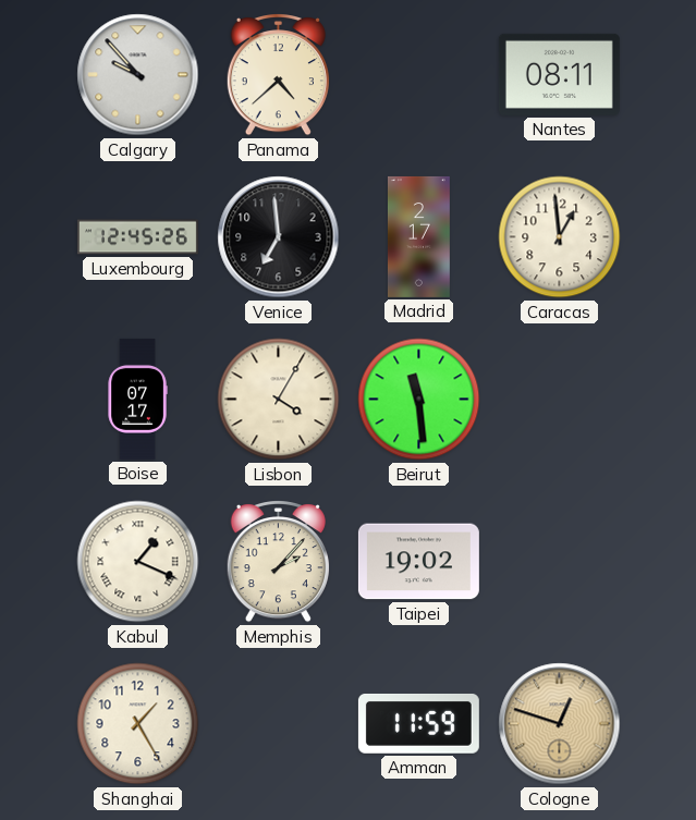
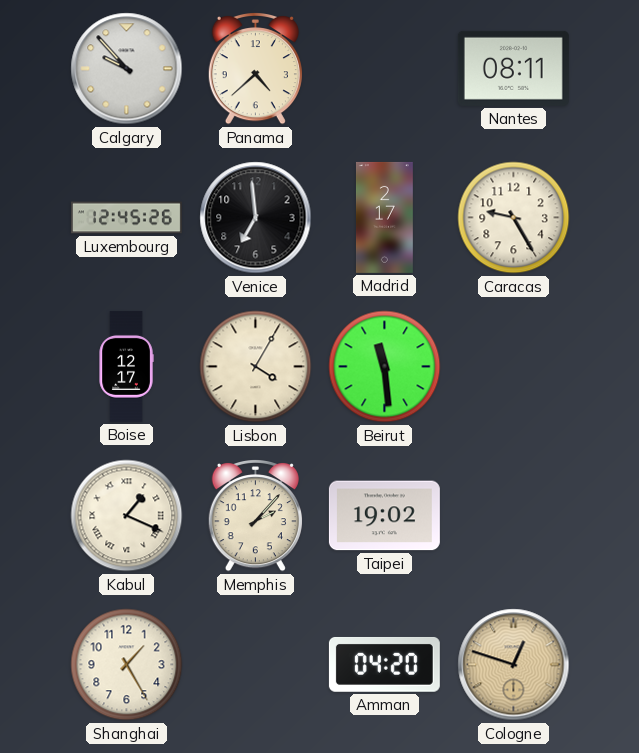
Caracas: 12:59 -> 9:25 (514, 218)
Boise: 07:17 -> 12:17 (126, 366)
Amman: 11:59 -> 04:20 (384, 665)
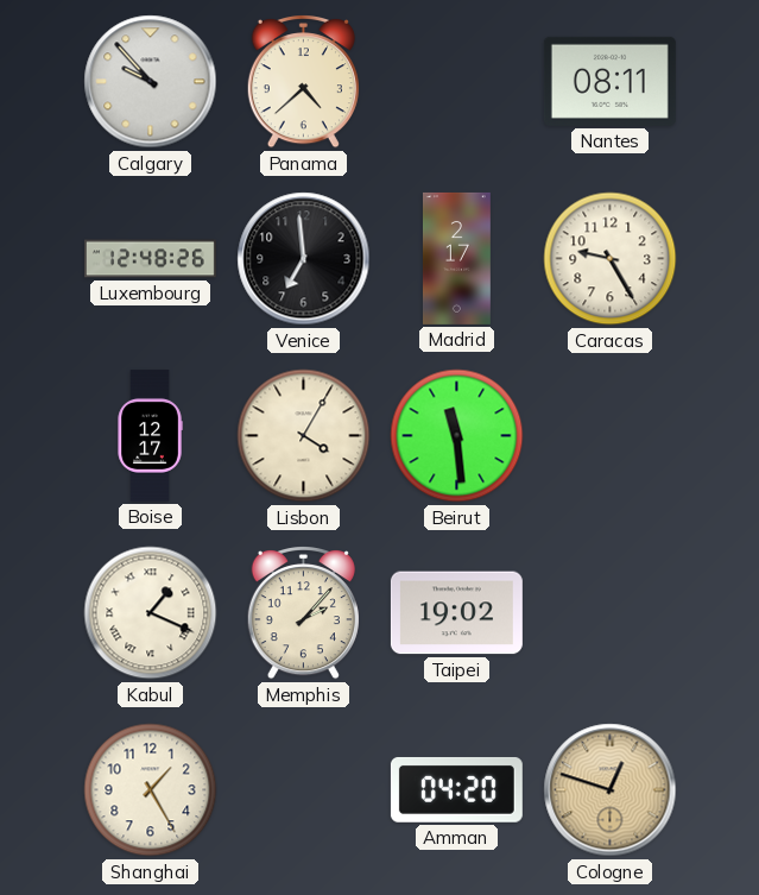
Luxembourg: 12:45 -> 12:48 (150, 259)
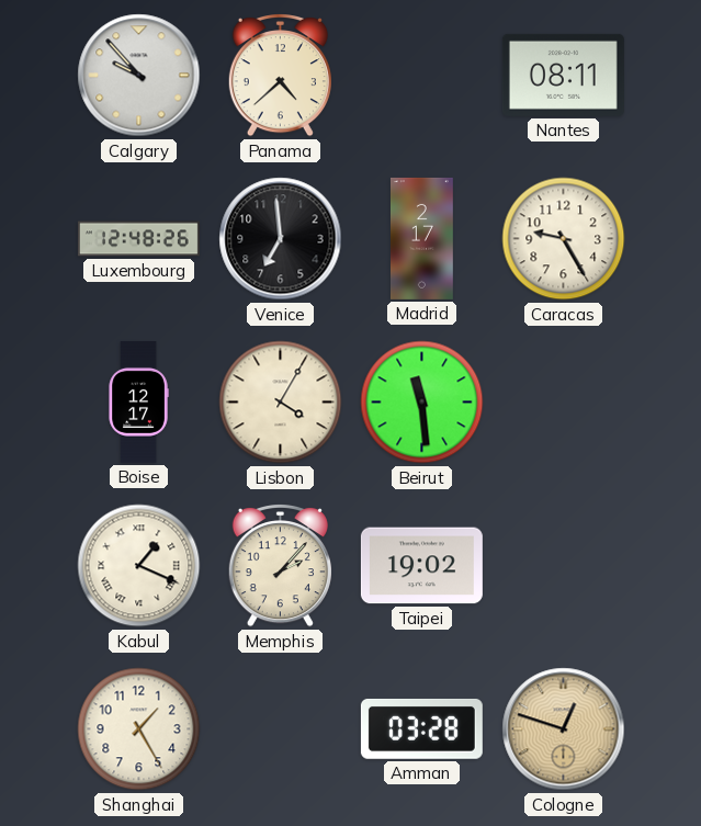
Amman: 04:20 -> 03:28 (421, 729)
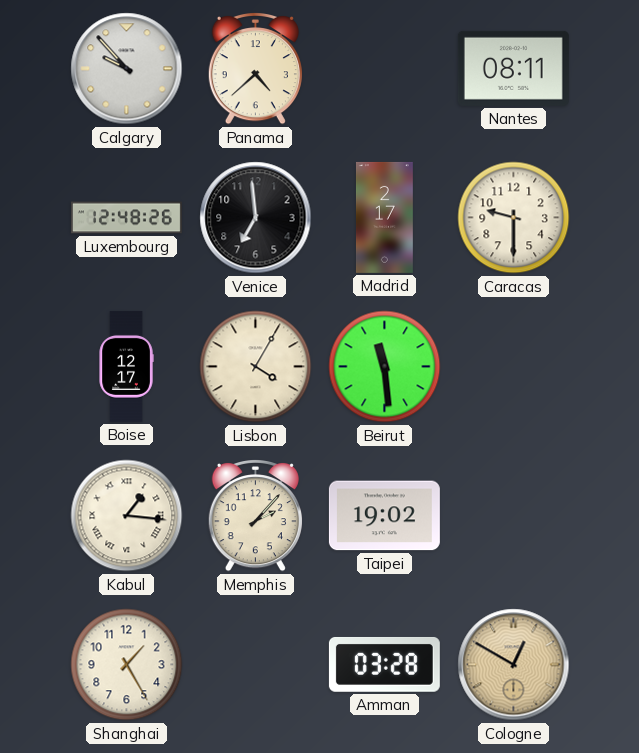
Caracas: 9:25 -> 9:30 (514, 218)
Kabul: 1:19 -> 1:16 (127, 516)
Cologne: 12:48 -> 12:50 (514, 665)
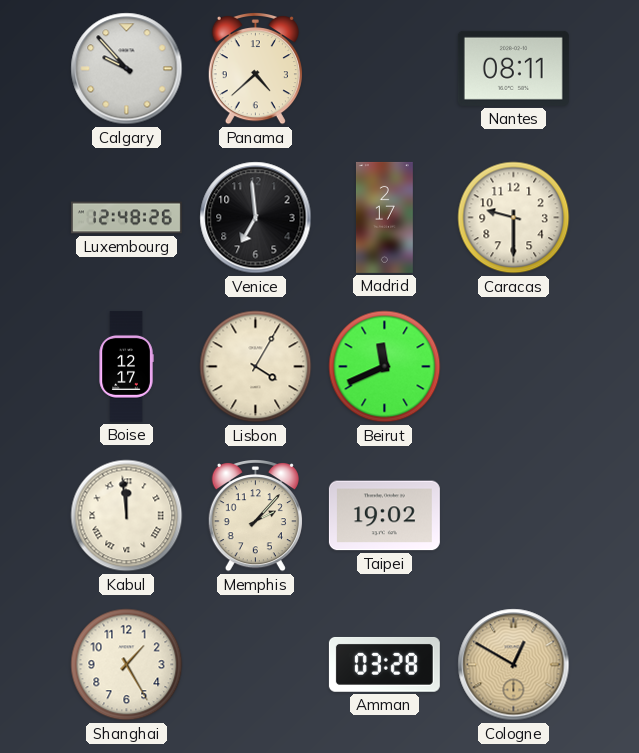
Beirut: 11:29 -> 11:41 (385, 367)
Kabul: 1:16 -> 11:59 (127, 516)
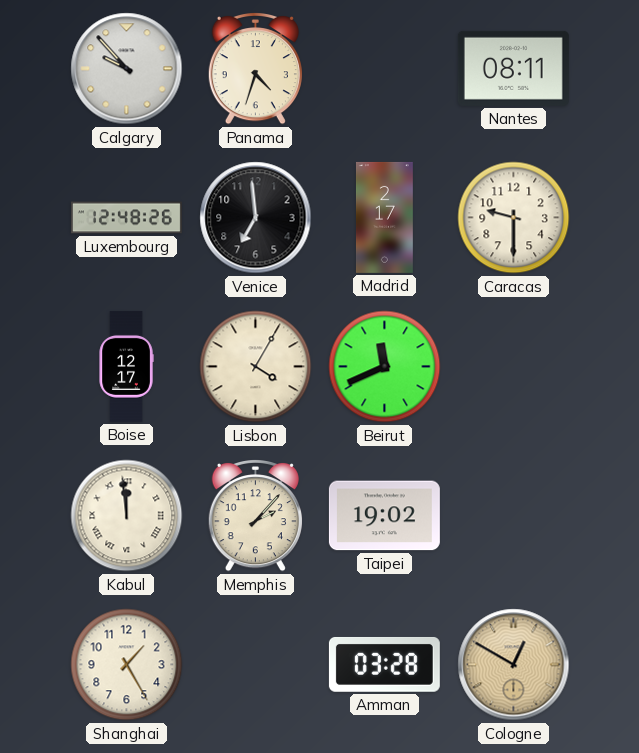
Panama: 4:38 -> 4:33 (255, 69)
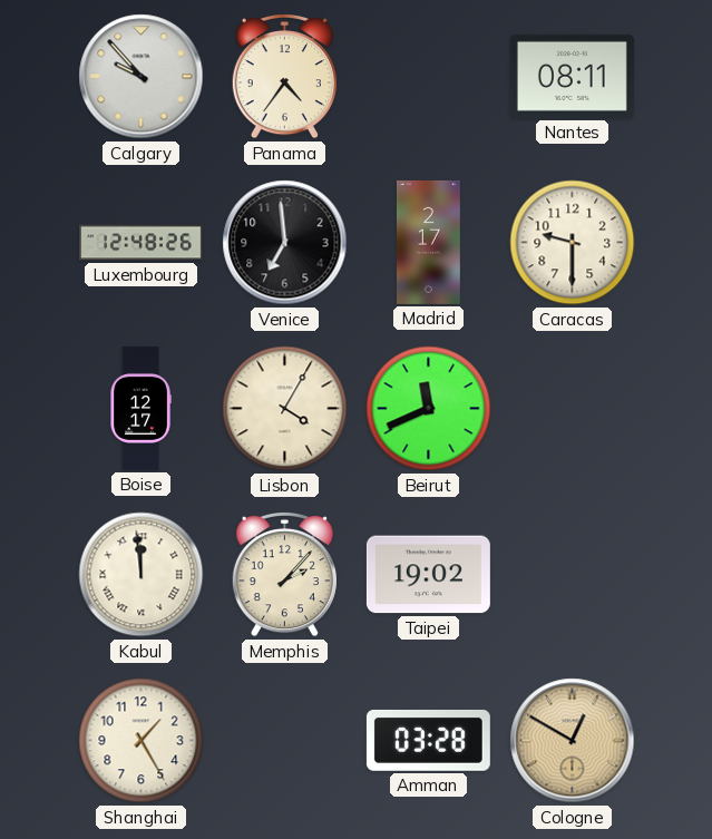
Panama: 4:33 -> 4:36 (284, 77)
